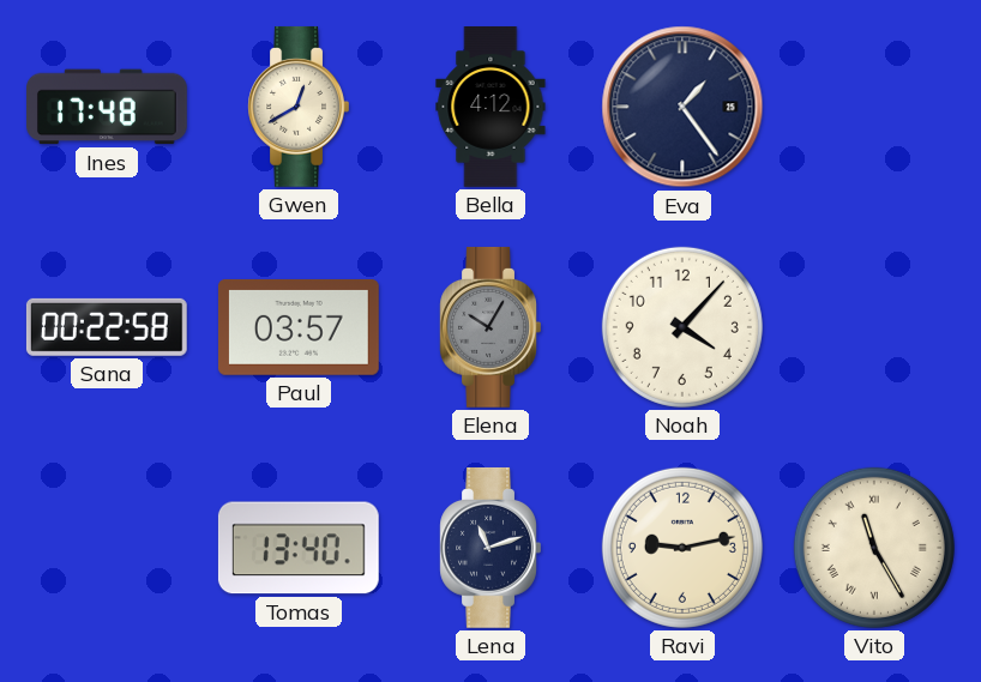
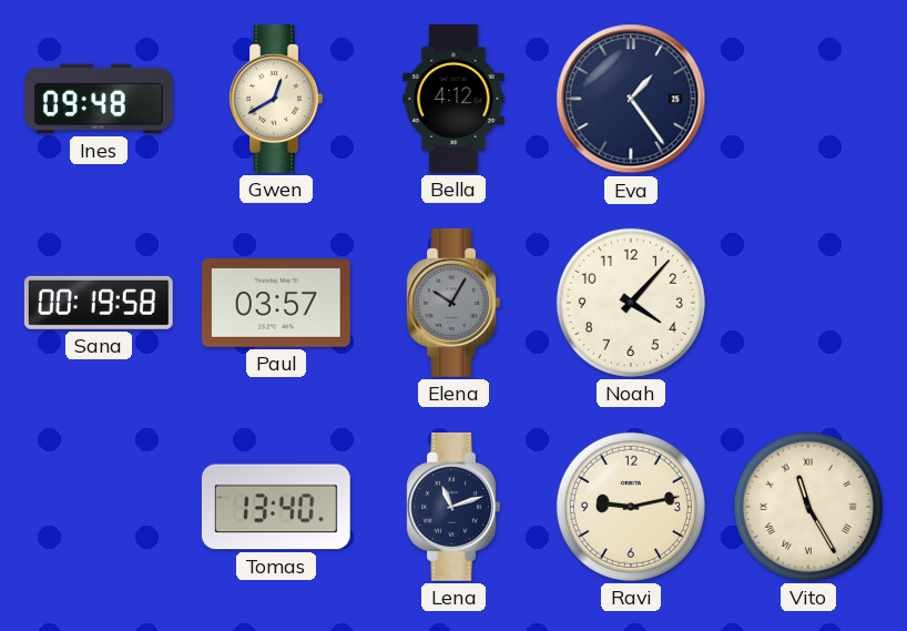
Ines: 17:48 -> 09:48 (100, 99)
Sana: 00:22 -> 00:19 (99, 303)
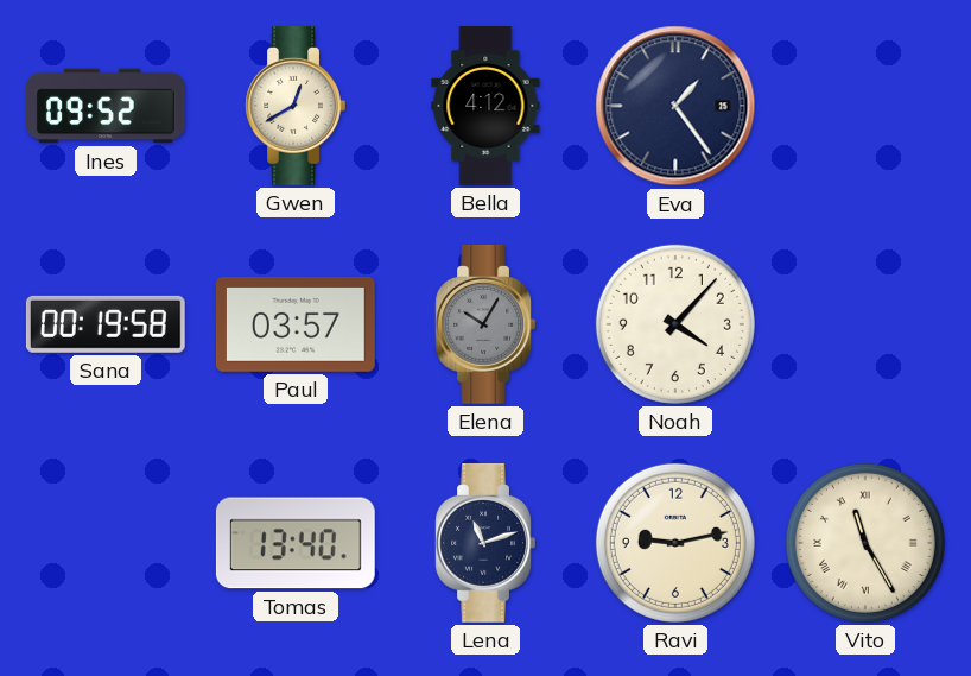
Ines: 09:48 -> 09:52 (107, 106)
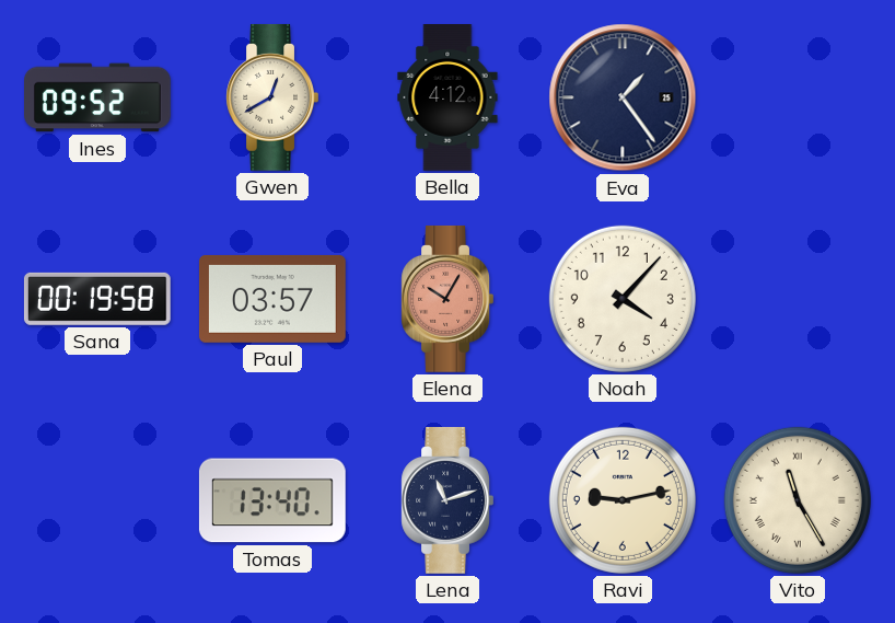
Elena dial: grey -> salmon (447, 299)
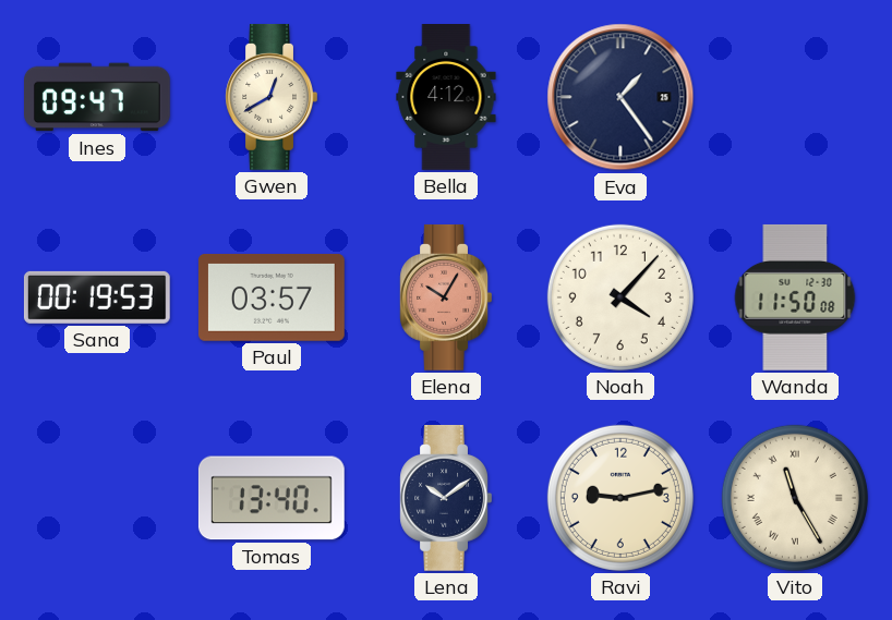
Ines: 09:52 -> 09:47 (98, 97)
Sana: 00:19:58 -> 00:19:53 (97, 297)
Wanda: none -> 11:50 (795, 297)
Lena: 11:12 -> 10:09 (446, 498)
